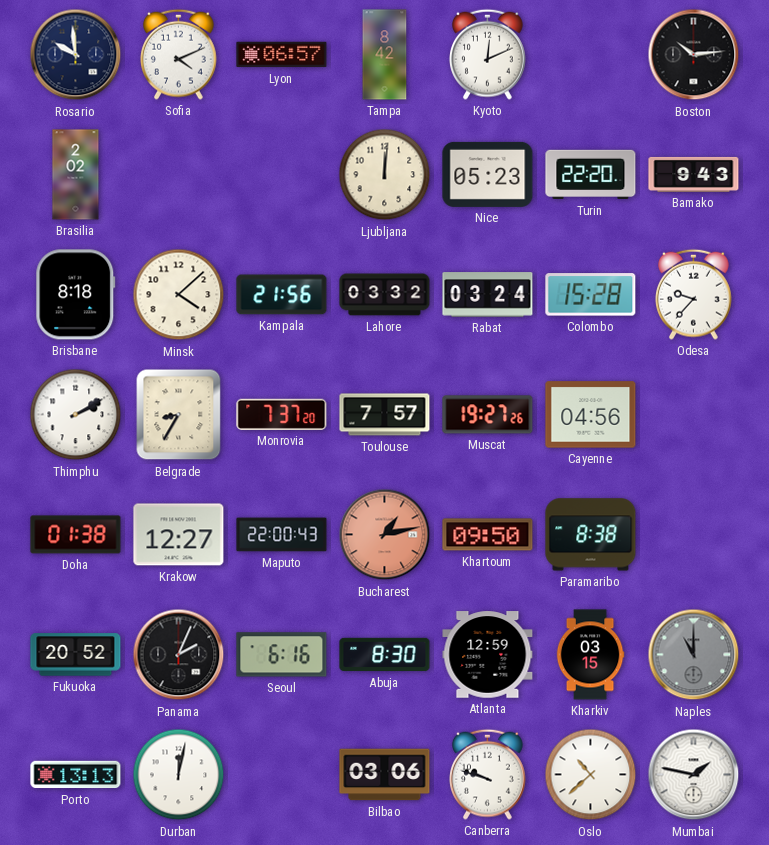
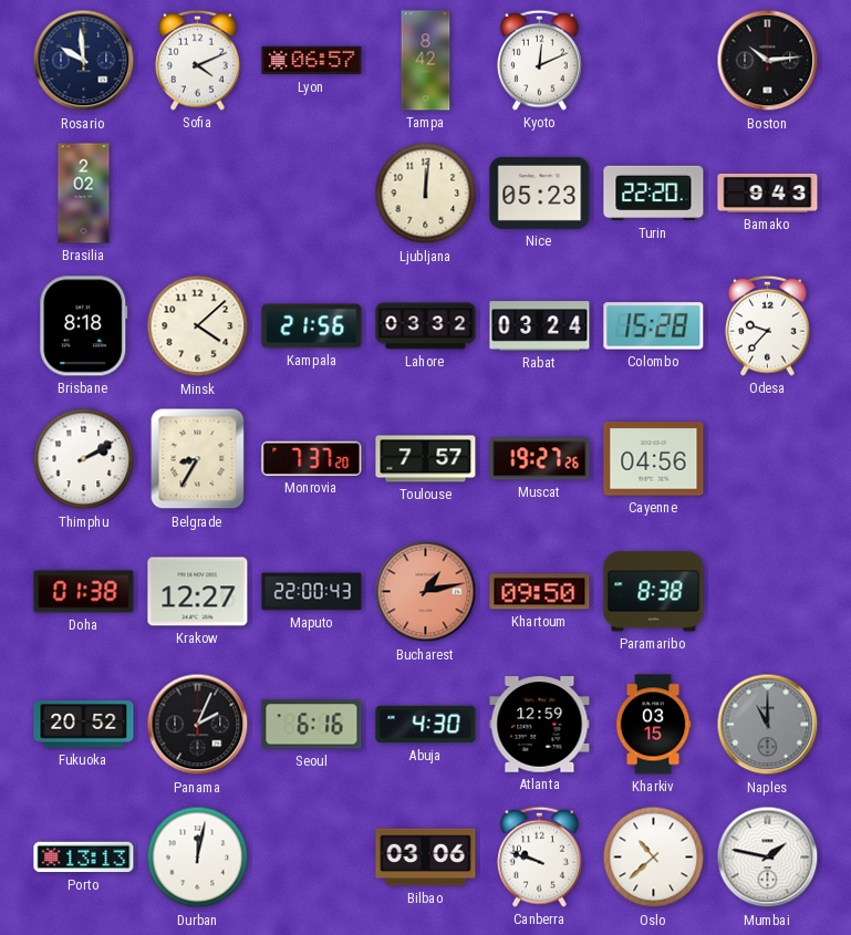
Abuja: 8:30 -> 4:30 (426, 725)
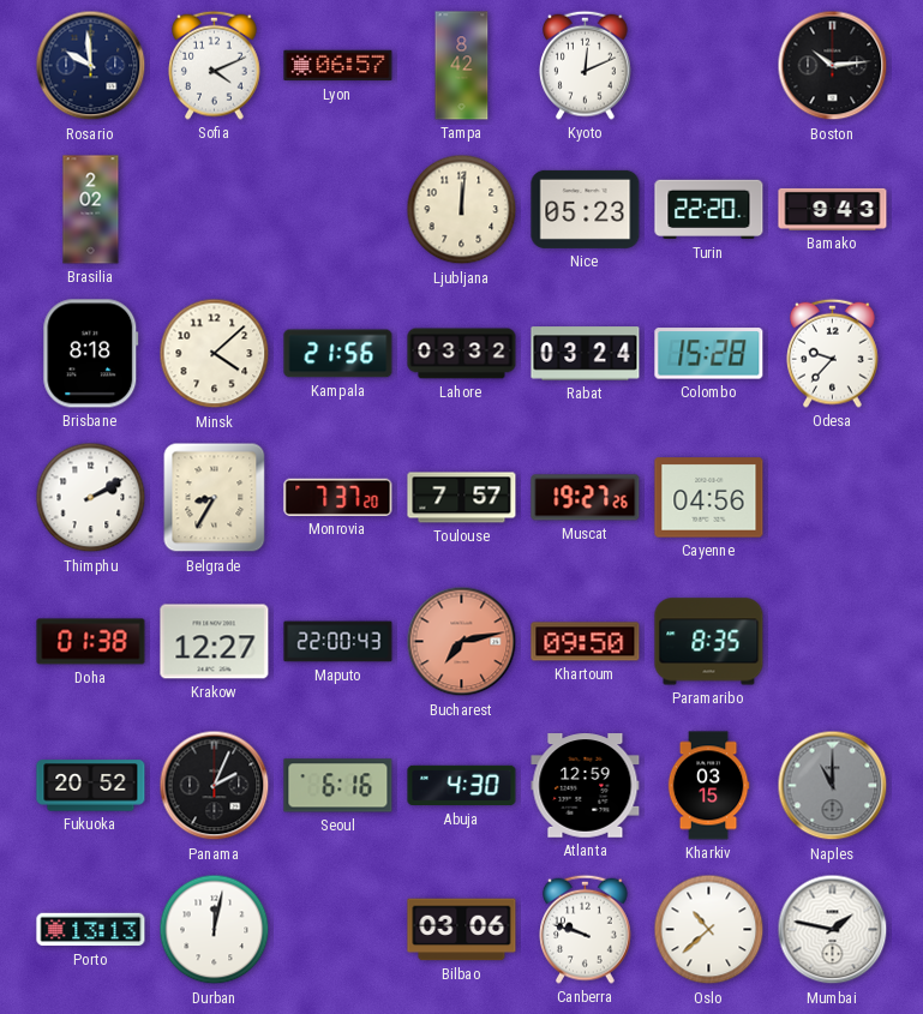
Bucharest: 1:13 -> 7:13 (462, 642)
Paramaribo: 8:38 -> 8:35 (709, 642)
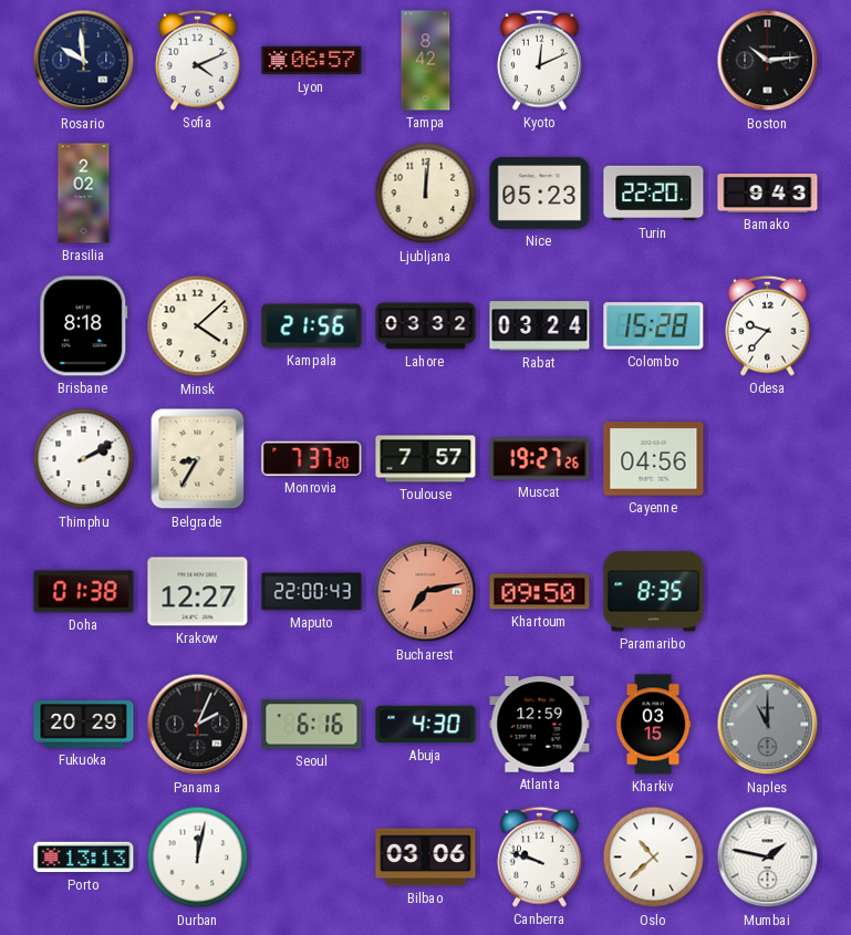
Fukuoka: 20:52 -> 20:29 (84, 725)
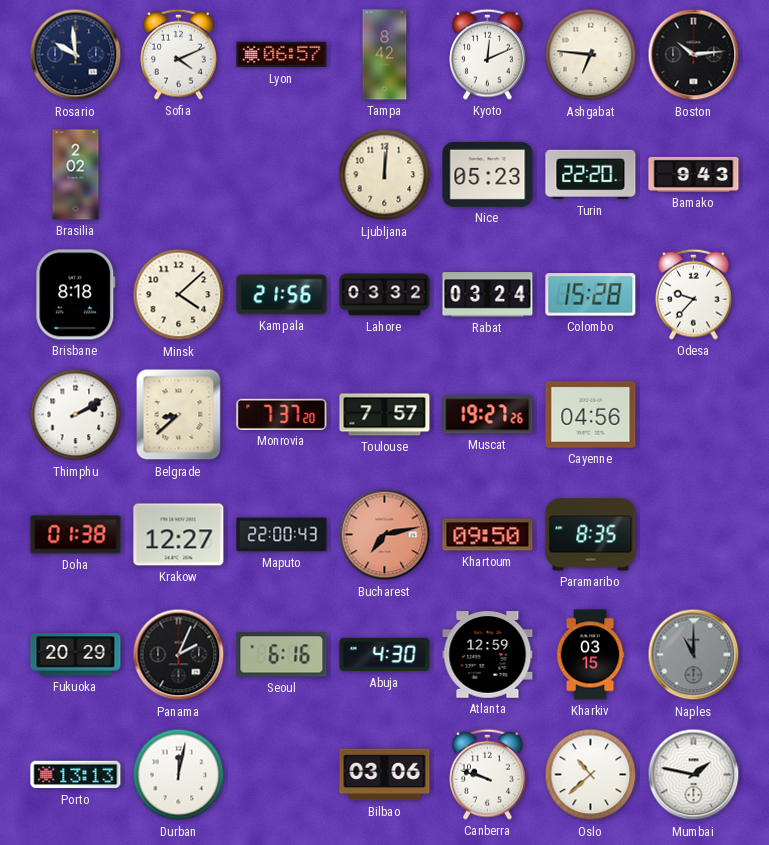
Ashgabat: none -> 6:46 (591, 55)
Belgrade: 8:35 -> 8:38 (179, 415)
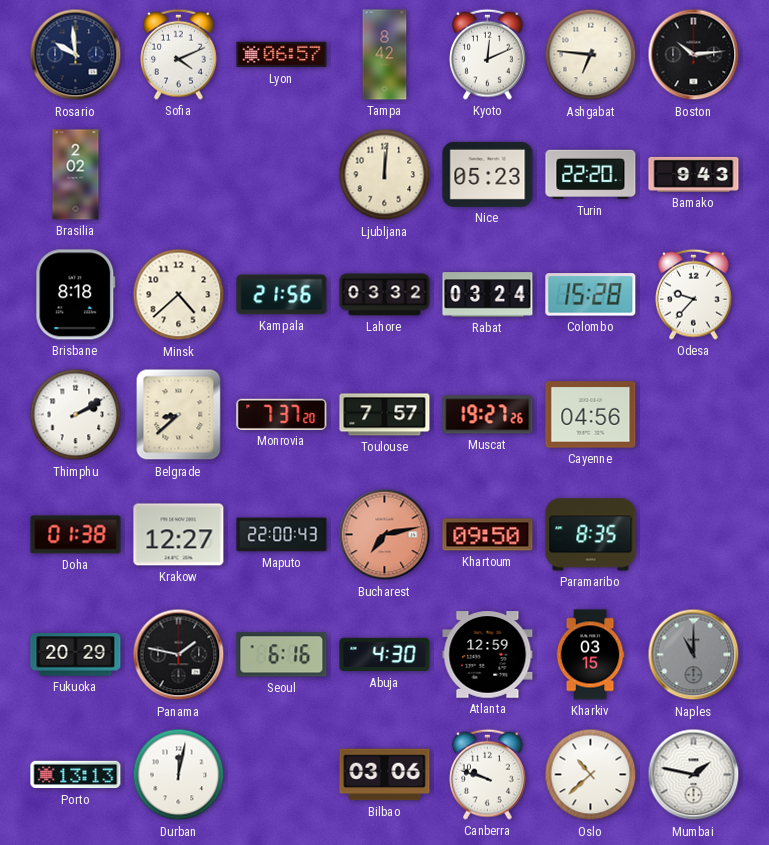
Minsk: 4:08 -> 4:38 (179, 295)
Panama: 2:04 -> 1:47 (179, 655)
